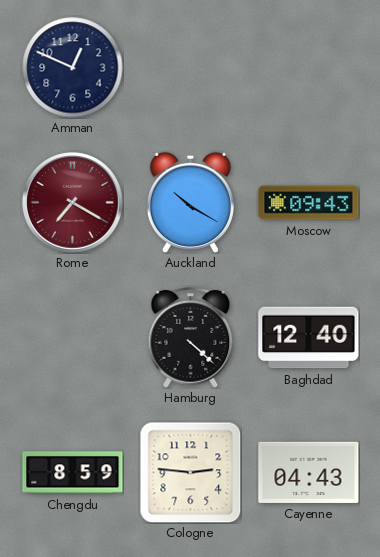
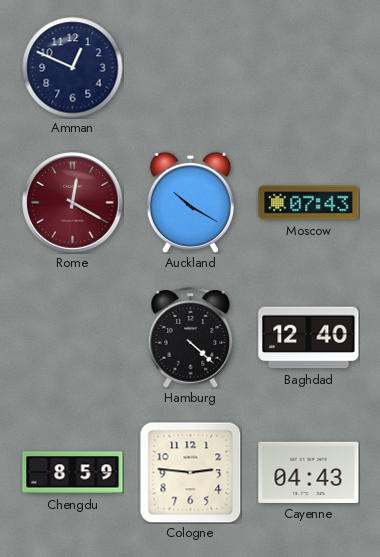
Rome: 7:20 -> 12:20 (73, 203)
Moscow: 09:43 -> 07:43 (309, 203)
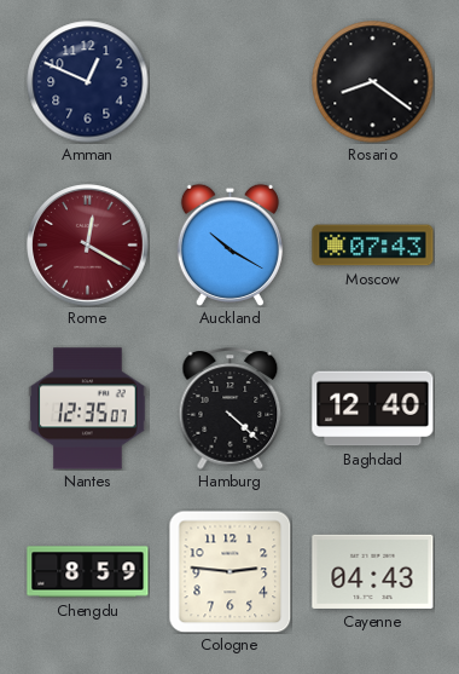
Rosario: none -> 8:21 (373, 82)
Nantes: none -> 12:35 (88, 409)
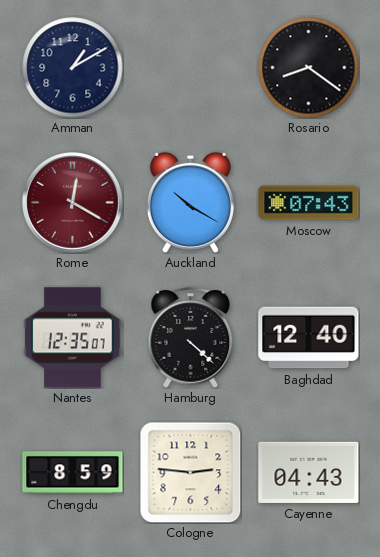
Amman: 12:49 -> 1:10 (73, 68)
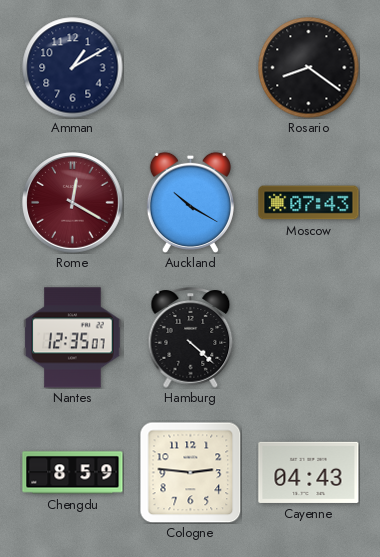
Baghdad: 12:40 -> none (309, 338)
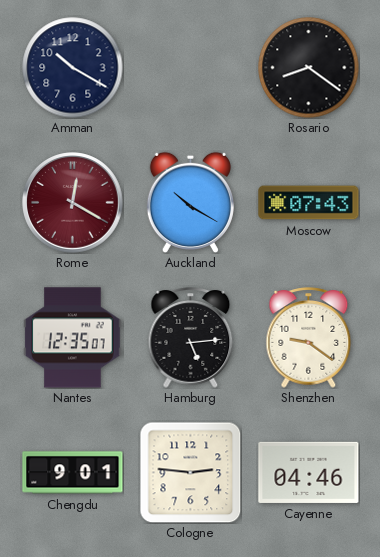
Amman: 1:10 -> 10:20 (73, 68)
Hamburg: 4:22 -> 5:14 (191, 338)
Shenzhen: none -> 9:21 (309, 338)
Chengdu: 8:59 -> 9:01 (73, 473)
Cayenne: 04:43 -> 04:46 (309, 472)
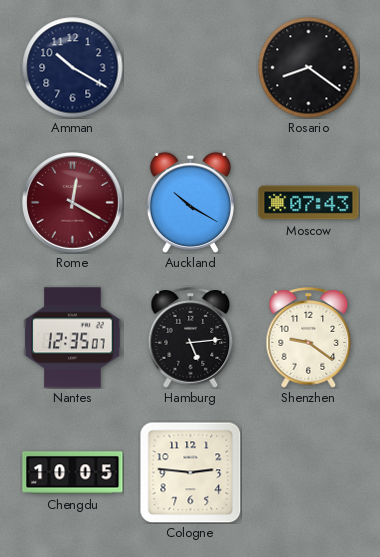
Chengdu: 9:01 -> 10:05 (73, 473)
Cayenne: 04:46 -> none (309, 472)
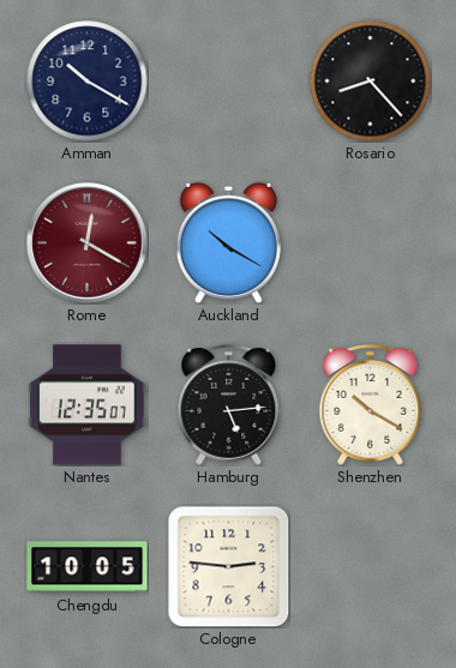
Rosario: 8:21 -> 8:23 (371, 82)
Moscow: 07:43 -> none (309, 203)
Shenzhen: 9:21 -> 10:20 (371, 405)
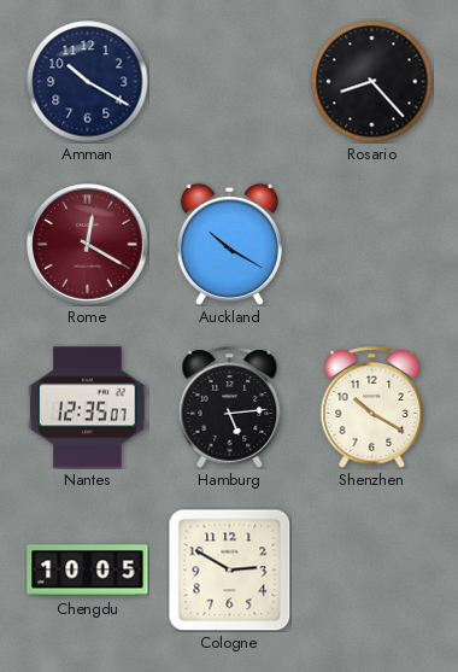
Cologne: 2:46 -> 2:50 (229, 569)
